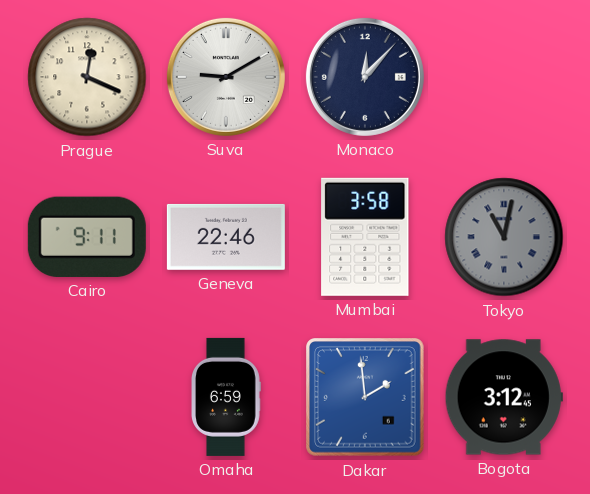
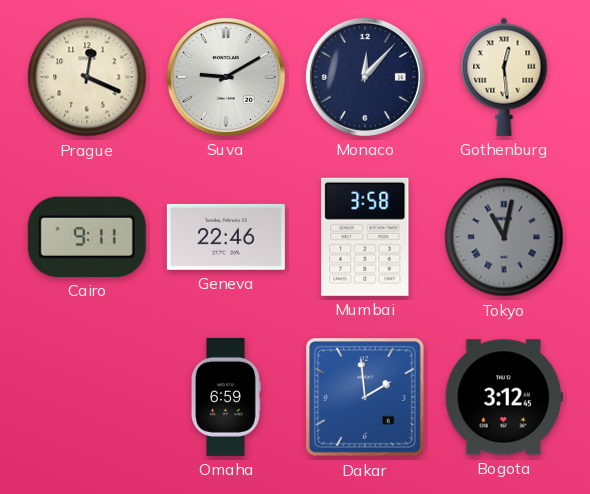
Gothenburg: none -> 12:29 (504, 77)
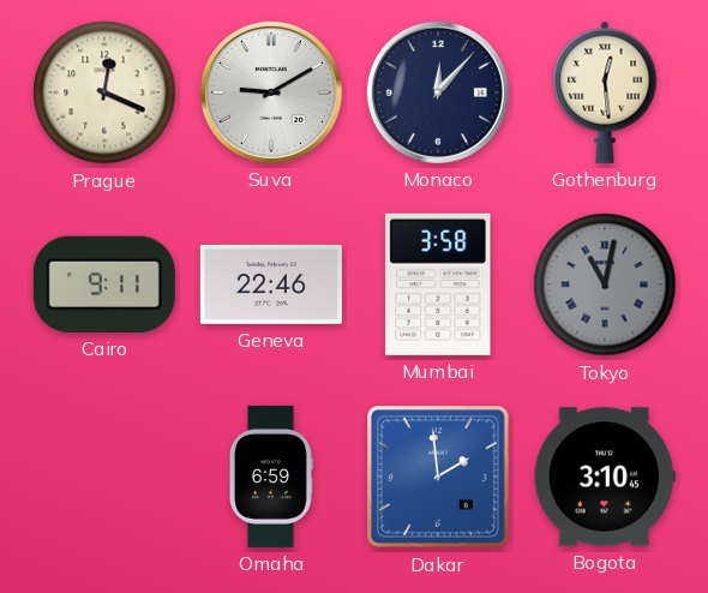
Bogota: 3:12 -> 3:10 (605, 477)
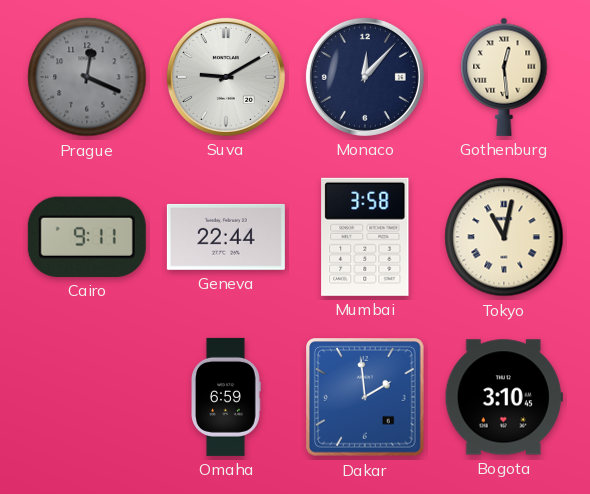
Prague dial: cream -> grey (87, 77)
Geneva: 22:46 -> 22:44 (226, 237)
Tokyo dial: grey -> cream (504, 237)
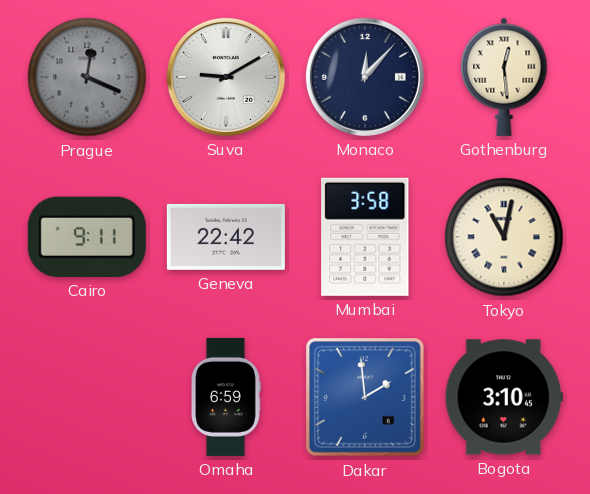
Geneva: 22:44 -> 22:42 (226, 237)
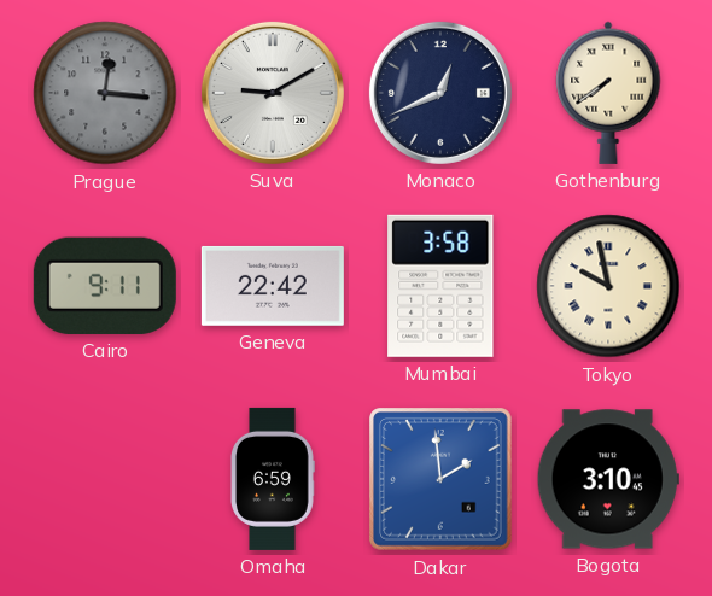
Prague: 12:19 -> 12:16 (105, 93)
Monaco: 12:07 -> 12:41 (440, 93)
Gothenburg: 12:29 -> 7:39 (608, 93)
Tokyo: 11:02 -> 9:58 (608, 286)
